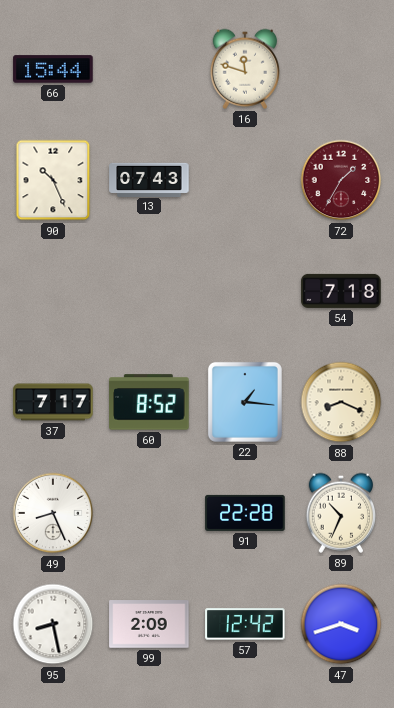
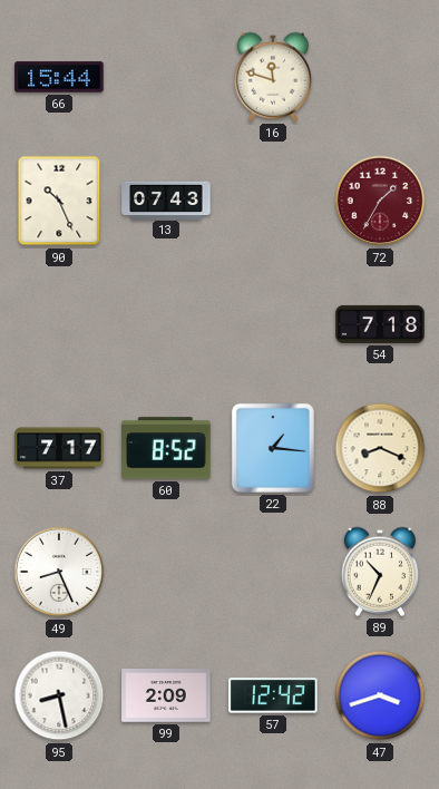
91: 22:28 -> none (245, 513)
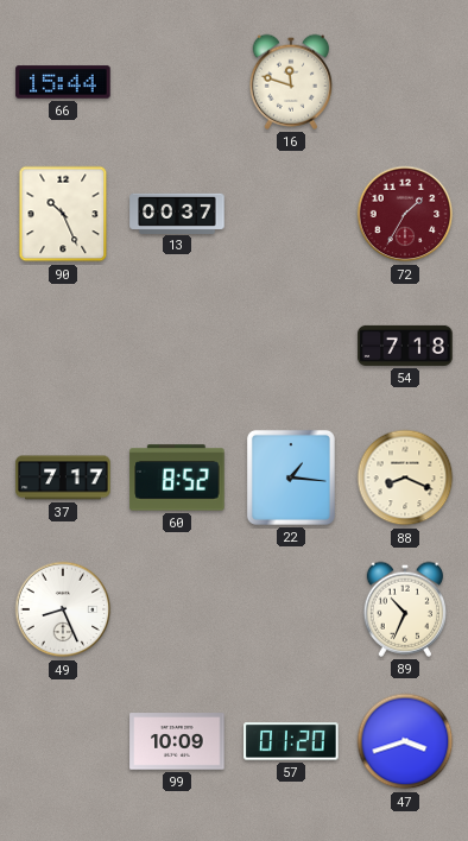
13: 07:43 -> 00:37 (177, 213)
95: 8:28 -> none (59, 695)
99: 2:09 -> 10:09 (177, 741)
57: 12:42 -> 01:20 (291, 741)
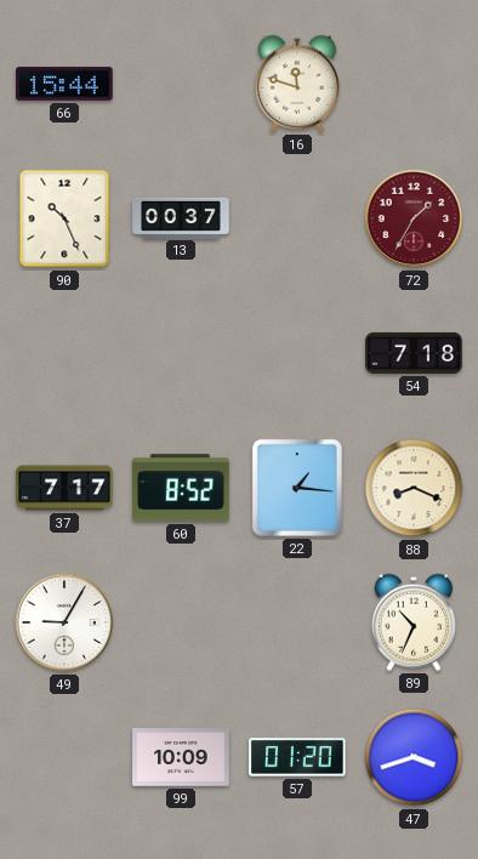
49: 8:26 -> 9:05 (64, 622)
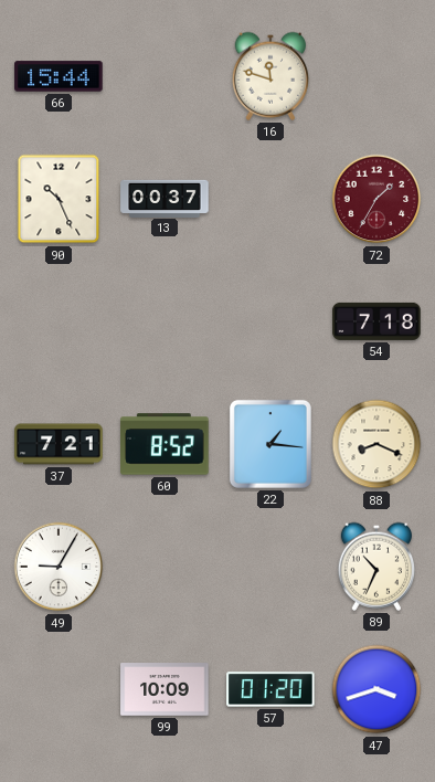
37: 7:17 -> 7:21 (59, 444)
